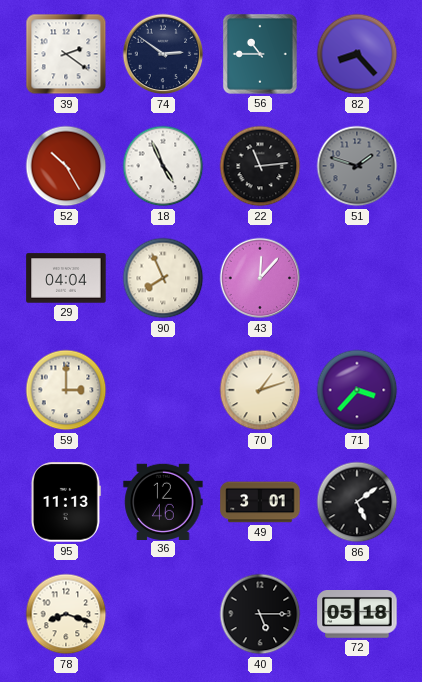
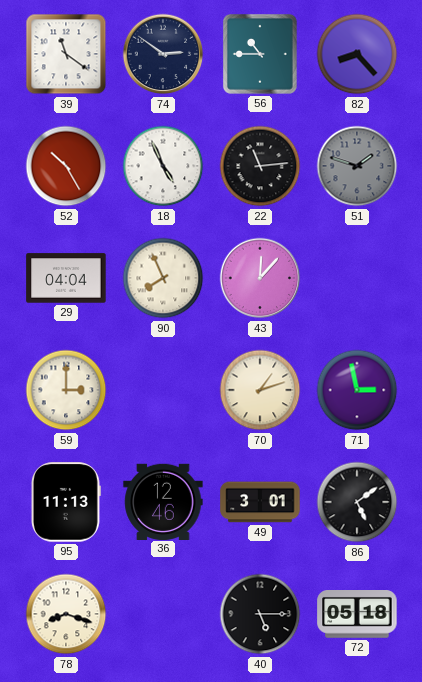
39: 2:21 -> 11:21 (66, 54)
71: 3:37 -> 2:58 (357, 390)
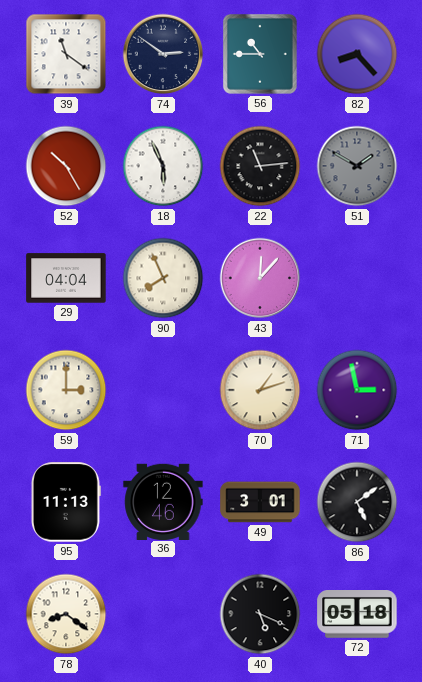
18: 4:56 -> 5:56 (163, 166)
51: 1:48 -> 1:50 (357, 166)
78: 8:18 -> 8:21 (66, 614)
40: 5:15 -> 5:19 (260, 614)
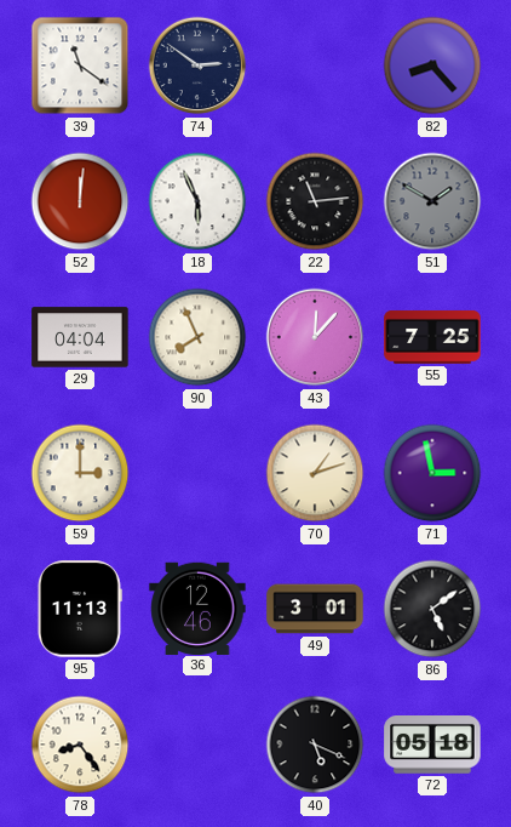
56: 10:45 -> none (260, 54)
52: 10:25 -> 12:01 (80, 201)
55: none -> 7:25 (432, 337)
78: 8:21 -> 8:24 (80, 745)
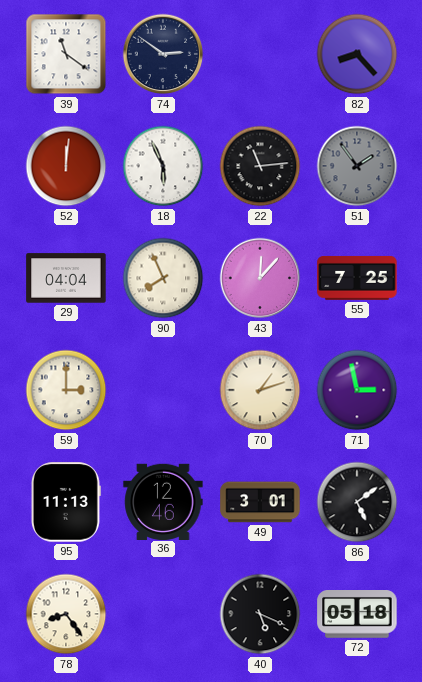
51: 1:50 -> 1:54 (357, 166)
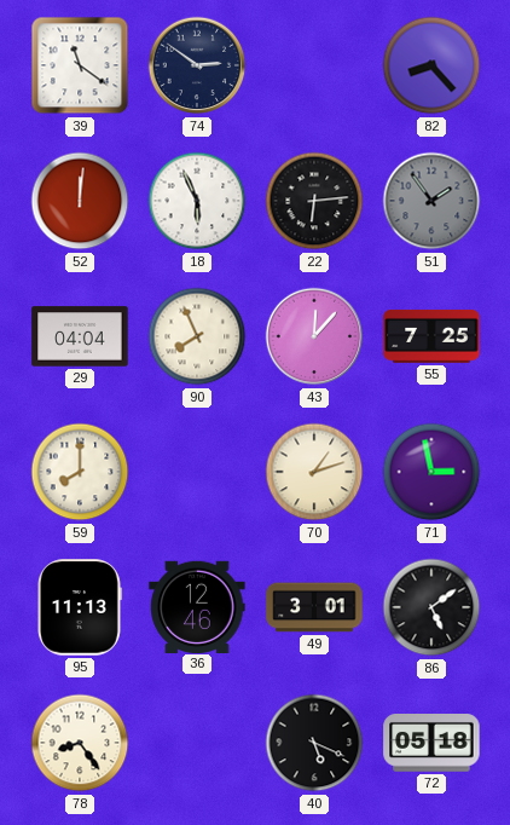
22: 11:14 -> 6:14 (314, 201)
59: 3:00 -> 8:00 (80, 472)
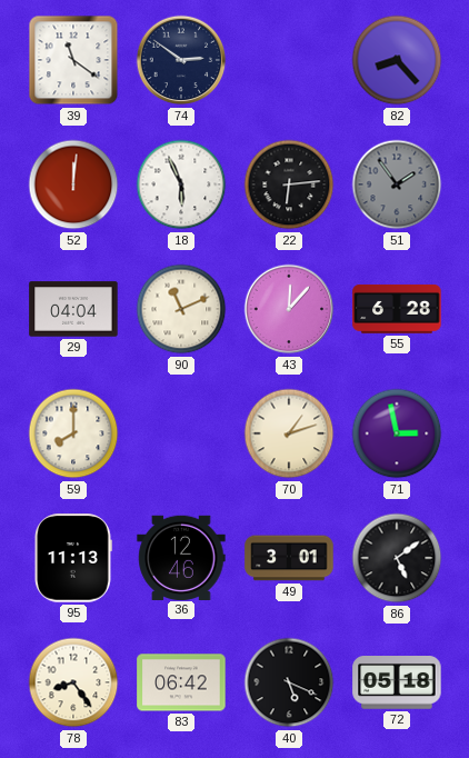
90: 7:56 -> 11:11 (181, 309)
55: 7:25 -> 6:28 (397, 309)
83: none -> 06:42 (181, 682)
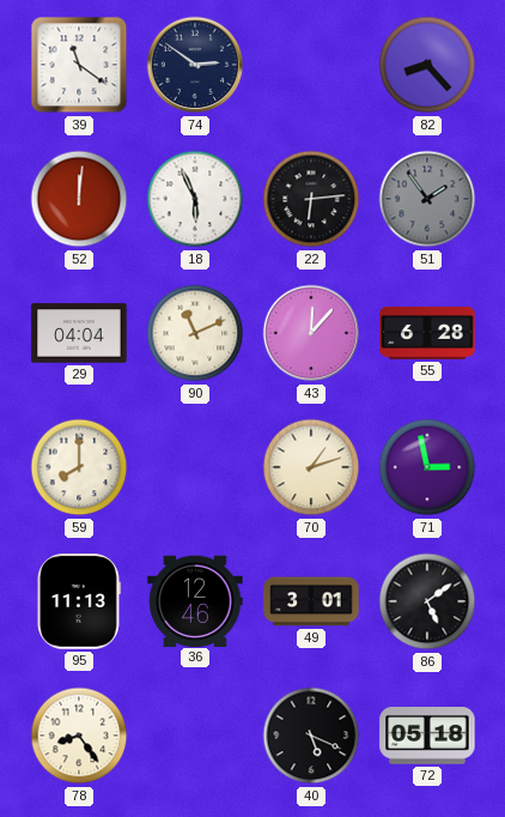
83: 06:42 -> none (181, 682)
